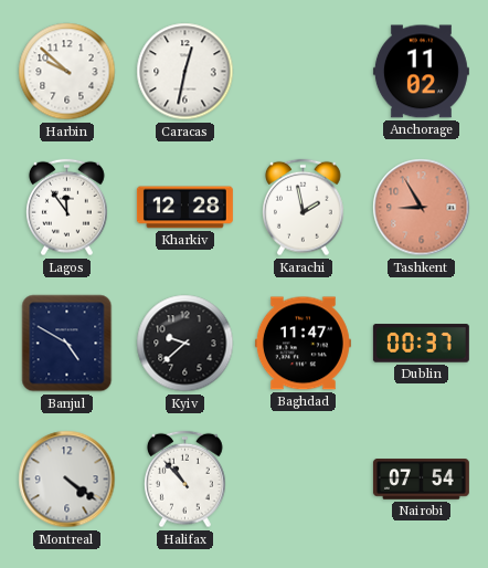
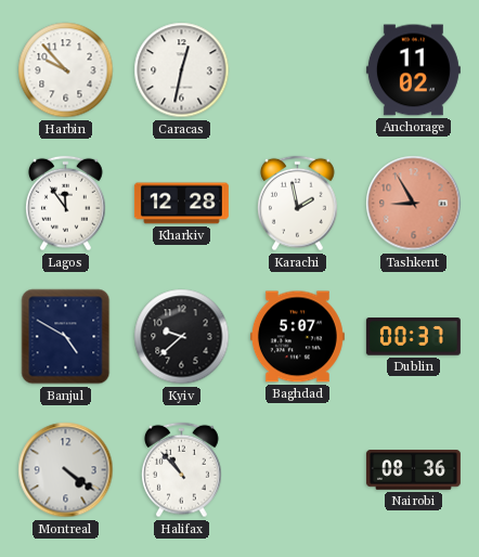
Harbin: 9:52 -> 9:53 (66, 70)
Baghdad: 11:47 -> 5:07 (297, 337)
Nairobi: 07:54 -> 08:36 (413, 470)
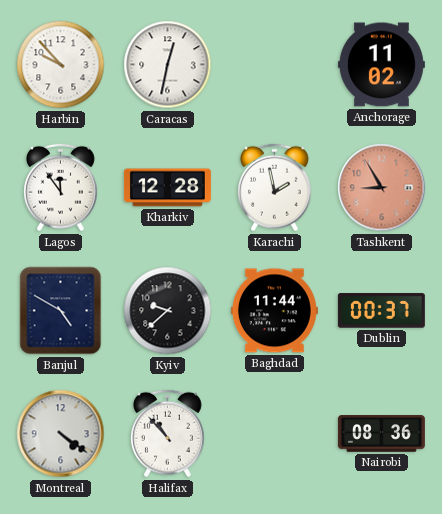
Baghdad: 5:07 -> 11:44 (274, 311)
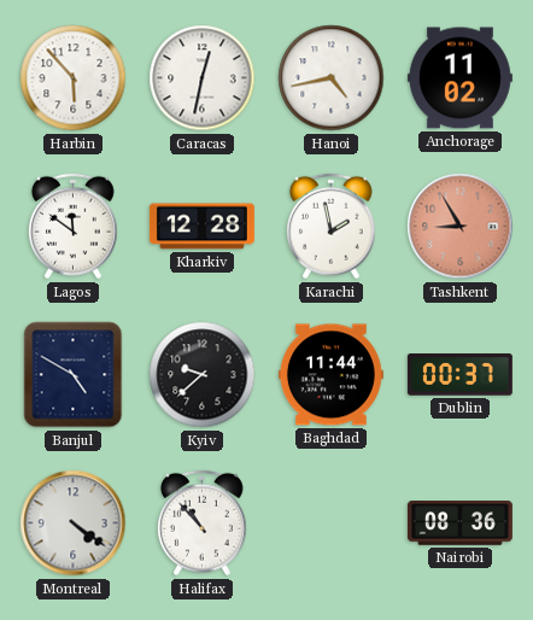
Harbin: 9:53 -> 5:53 (74, 78)
Hanoi: none -> 4:43 (332, 78)
Lagos: 11:54 -> 11:51 (74, 227)
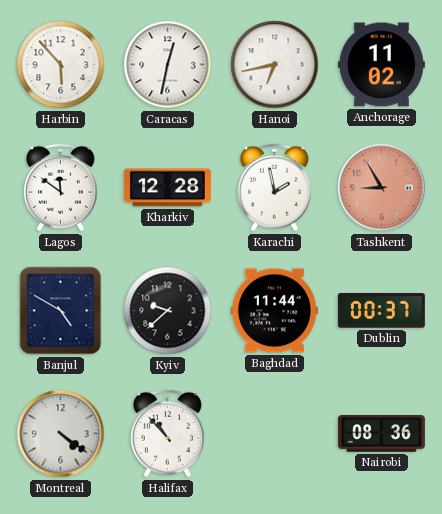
Hanoi: 4:43 -> 6:43 (275, 65)
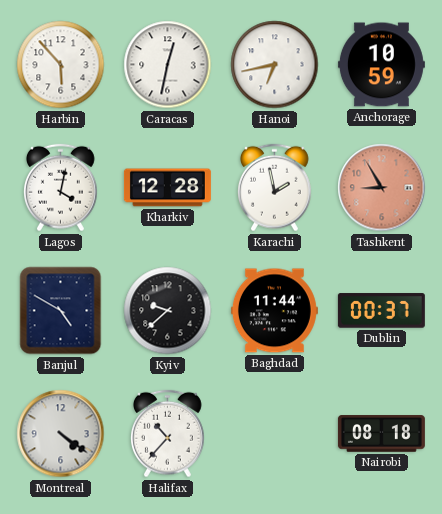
Anchorage: 11:02 -> 10:59 (381, 65)
Lagos: 11:51 -> 4:02 (61, 188)
Halifax: 10:53 -> 10:37 (168, 434)
Nairobi: 08:36 -> 08:18 (381, 434)
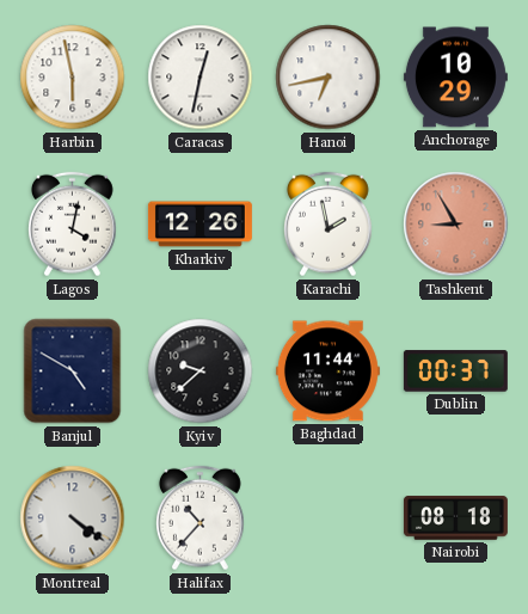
Harbin: 5:53 -> 5:58 (73, 78)
Anchorage: 10:59 -> 10:29 (455, 78)
Kharkiv: 12:28 -> 12:26 (199, 225)
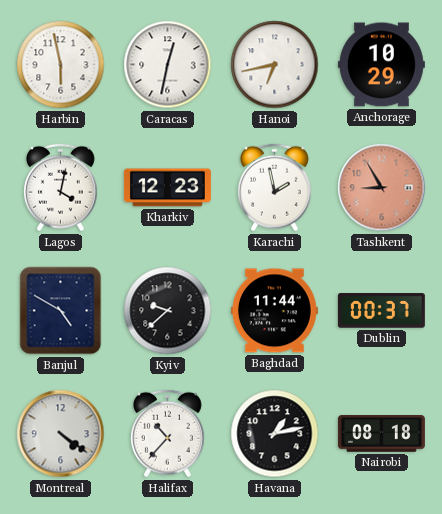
Kharkiv: 12:26 -> 12:23 (167, 188)
Havana: none -> 1:13 (275, 434)
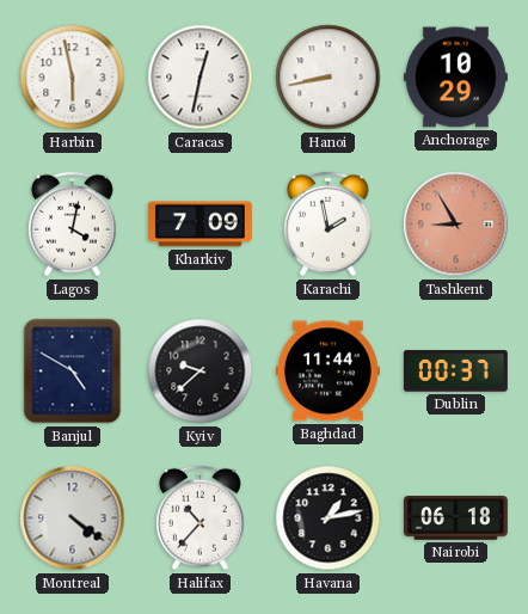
Hanoi: 6:43 -> 8:43 (329, 78)
Kharkiv: 12:23 -> 7:09 (199, 225)
Nairobi: 08:18 -> 06:18 (455, 518)
